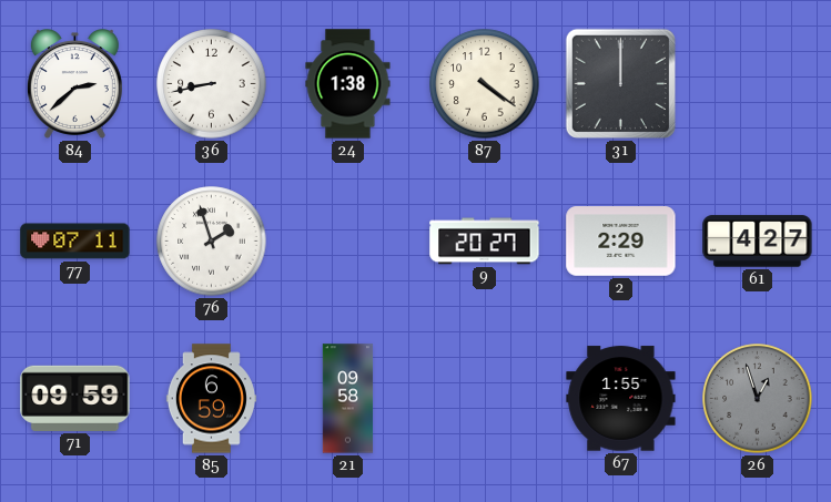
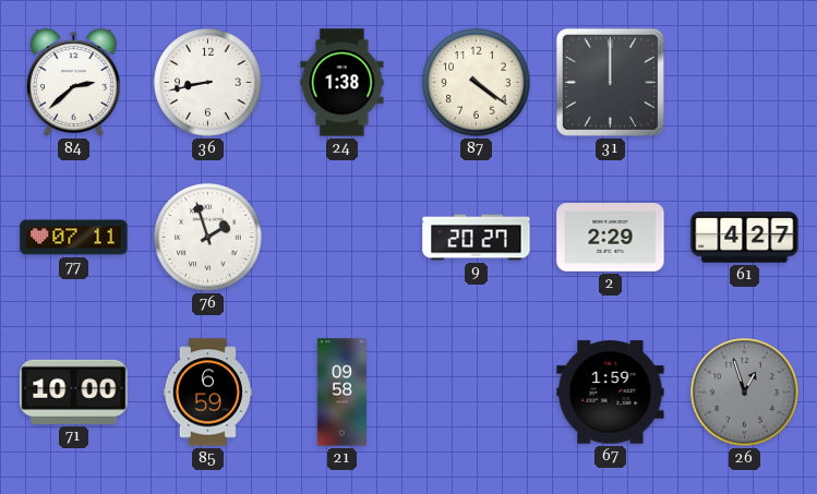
71: 09:59 -> 10:00 (74, 391)
67: 1:55 -> 1:59 (611, 393)
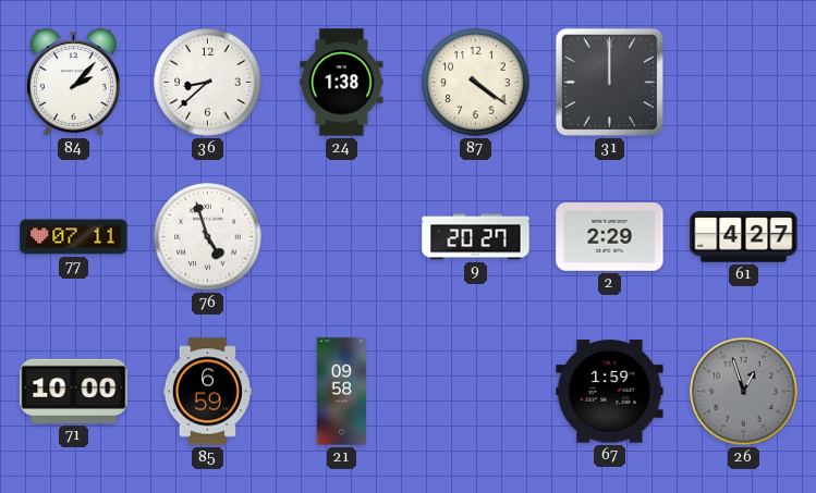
84: 2:38 -> 2:07 (73, 83)
36: 8:43 -> 8:38 (208, 83)
76: 1:57 -> 4:57 (208, 237)
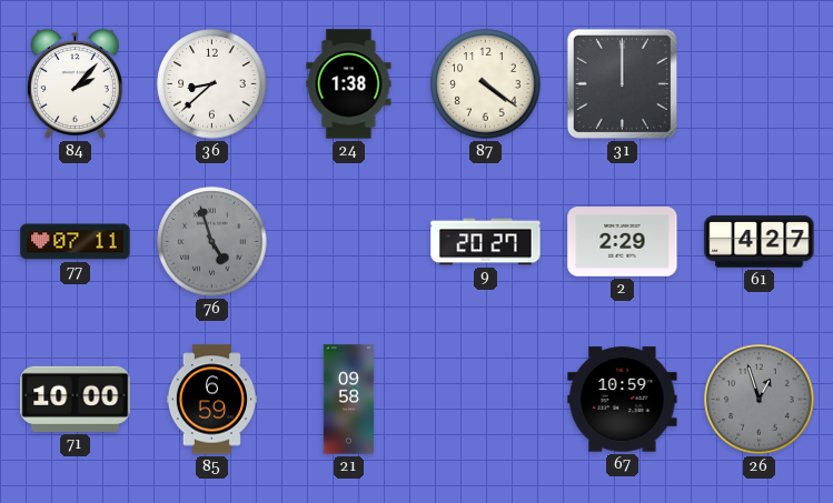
76 dial: white -> grey (212, 242)
67: 1:59 -> 10:59 (623, 400)
